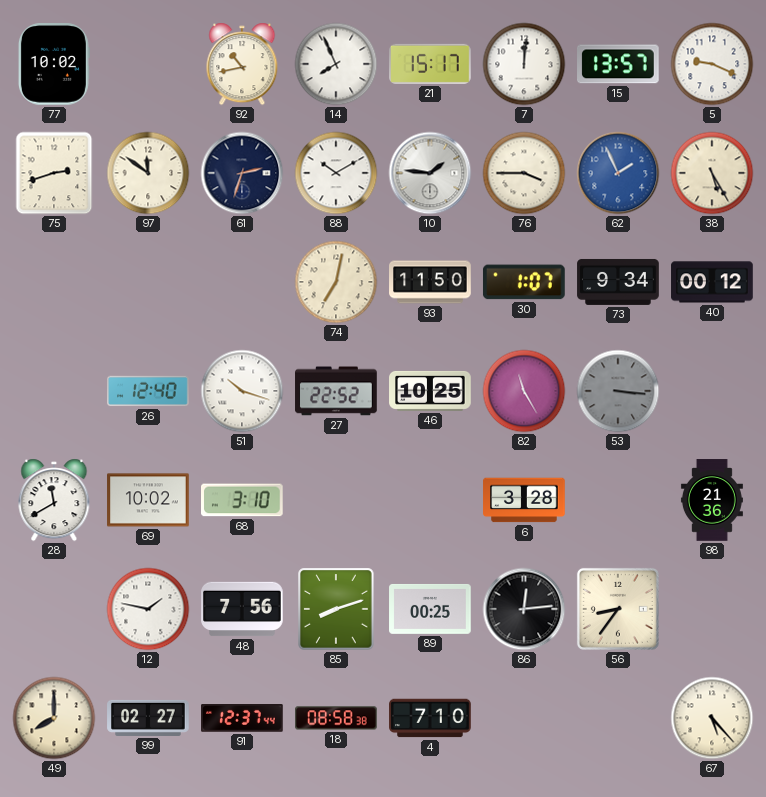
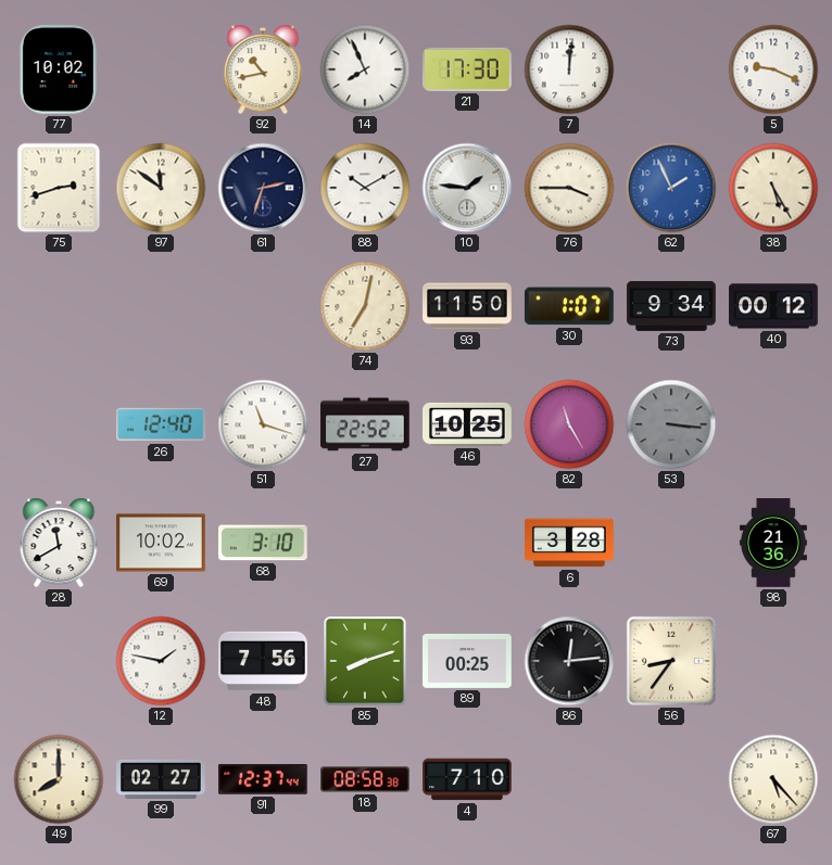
21: 15:17 -> 17:30 (468, 69)
15: 13:57 -> none (619, 64)
51: 10:18 -> 11:18 (263, 424)
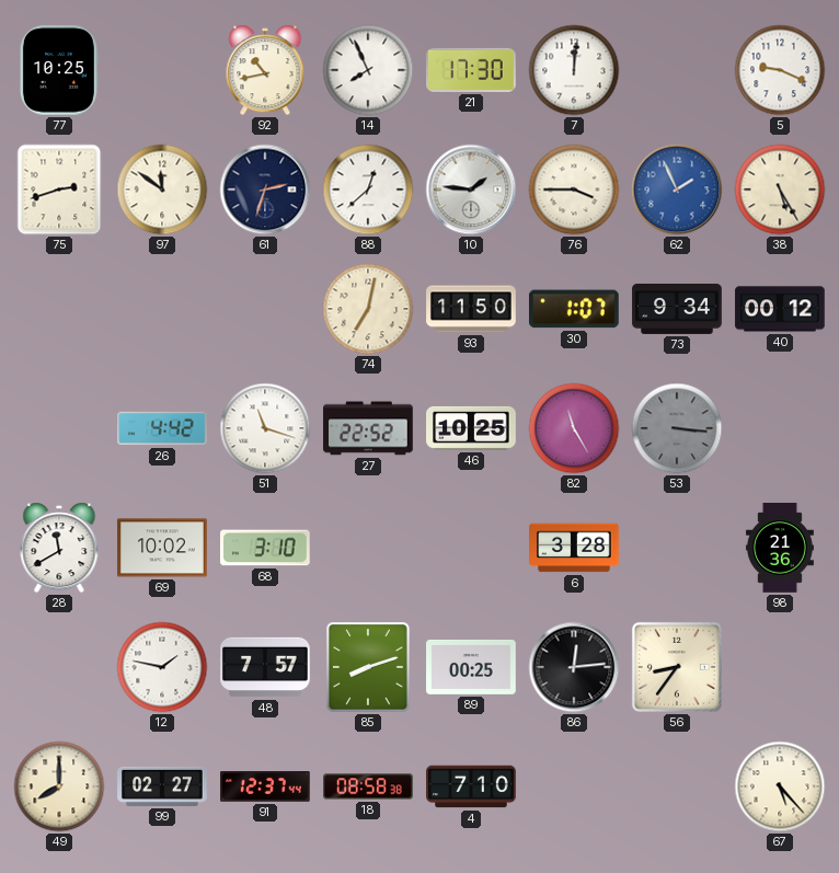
77: 10:02 -> 10:25 (59, 70)
88: 10:10 -> 12:38 (368, 189)
26: 12:40 -> 4:42 (162, 428)
48: 7:56 -> 7:57 (265, 667)
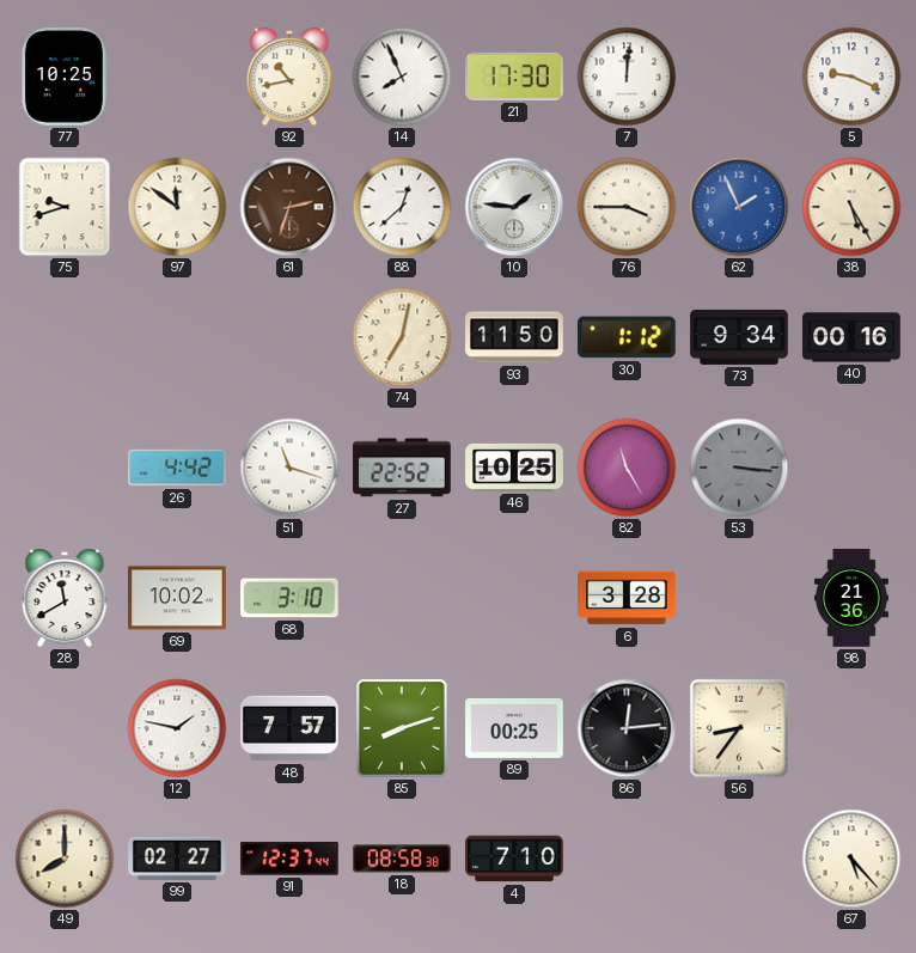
75: 2:42 -> 9:42 (65, 207)
61 dial: navy -> brown (289, 207)
30: 1:07 -> 1:12 (627, 337)
40: 00:12 -> 00:16 (851, 337)
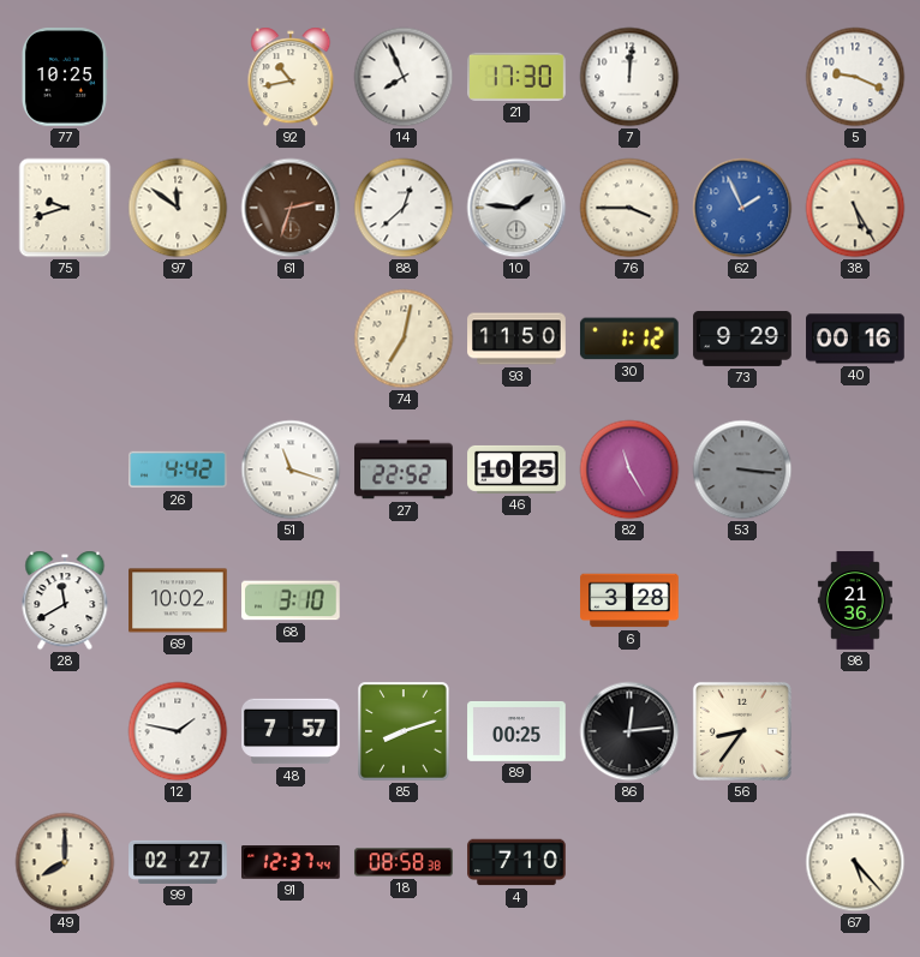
73: 9:34 -> 9:29 (742, 339)
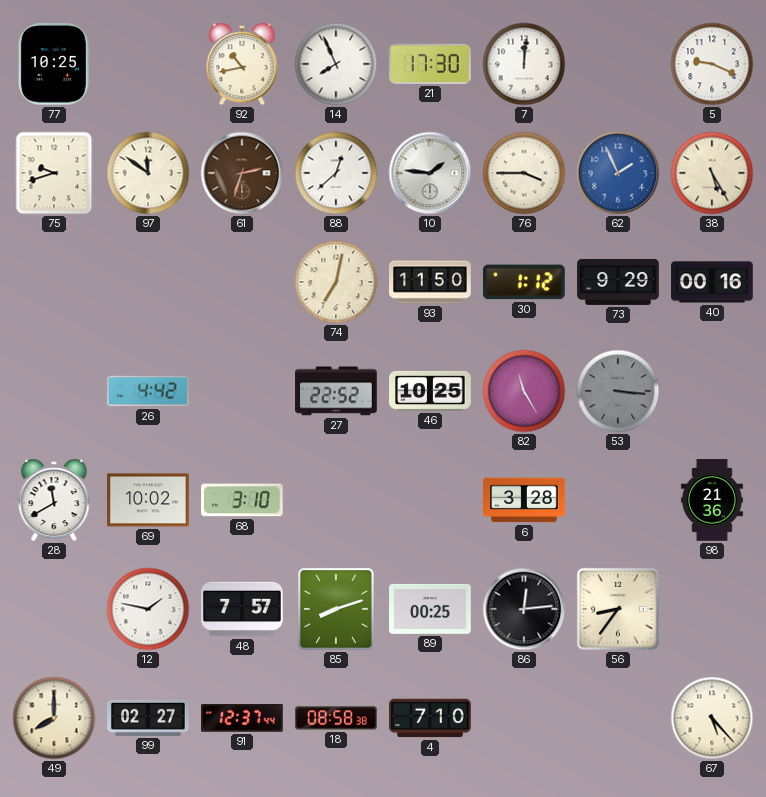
51: 11:18 -> none (291, 469)
